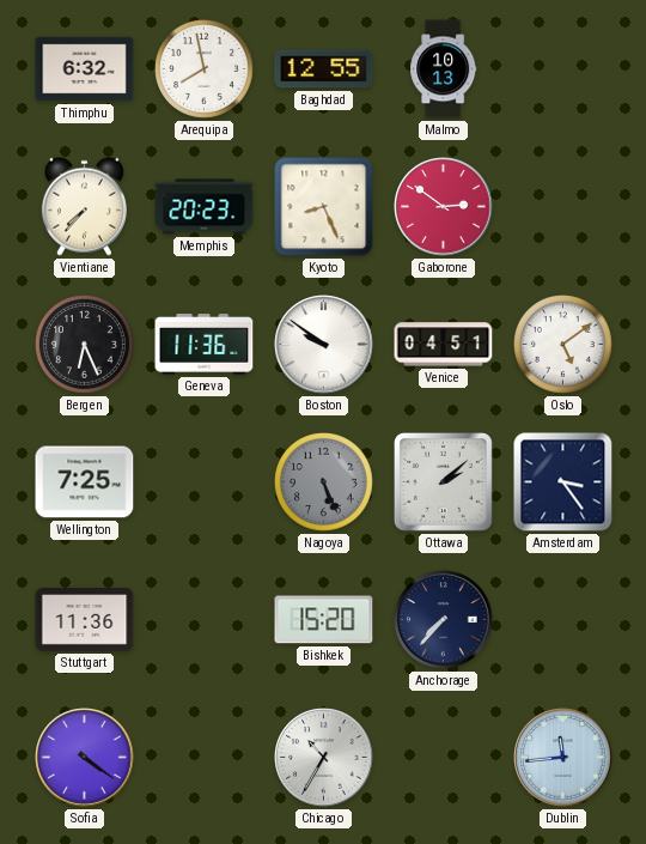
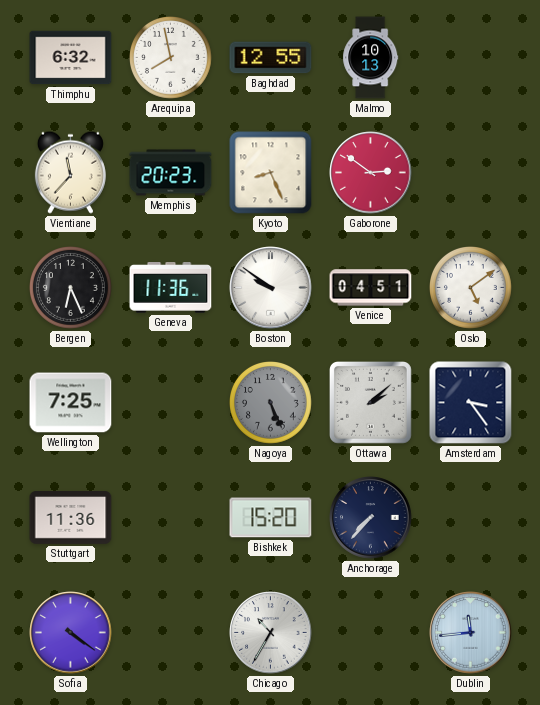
Vientiane: 7:37 -> 11:37 (70, 172)
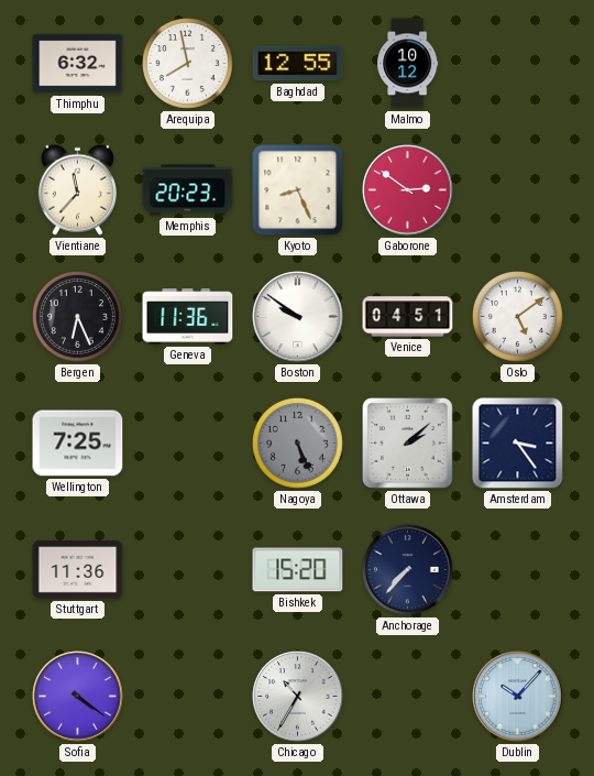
Malmo: 10:13 -> 10:12 (408, 64)
Dublin: 11:44 -> 10:07 (518, 697)
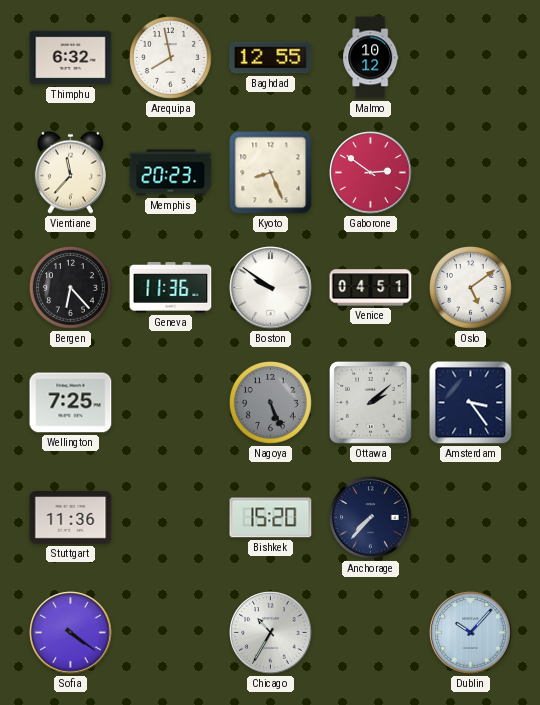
Bergen: 6:26 -> 6:23 (71, 288)
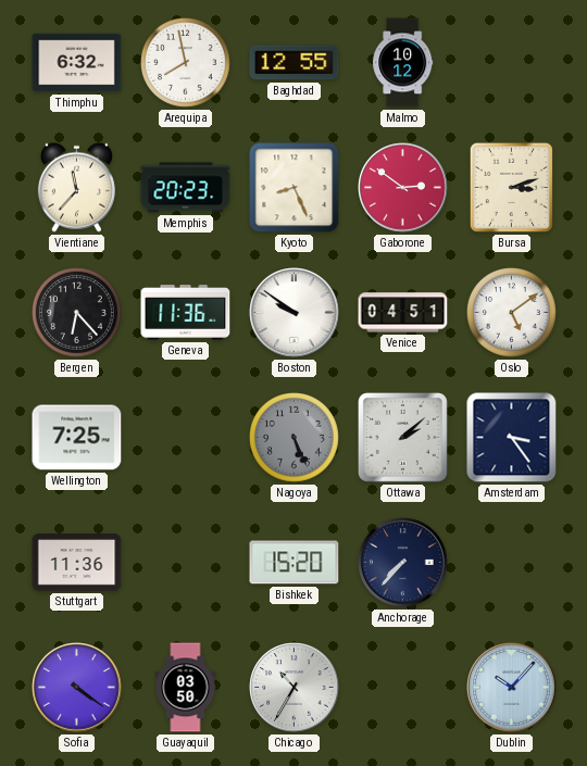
Bursa: none -> 3:12 (511, 187)
Guayaquil: none -> 03:50 (186, 688)
